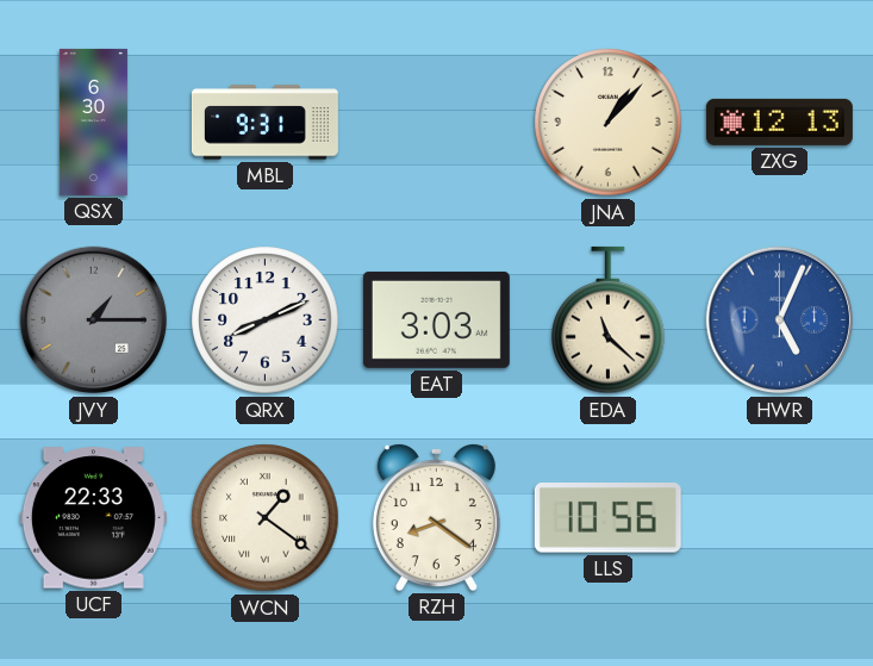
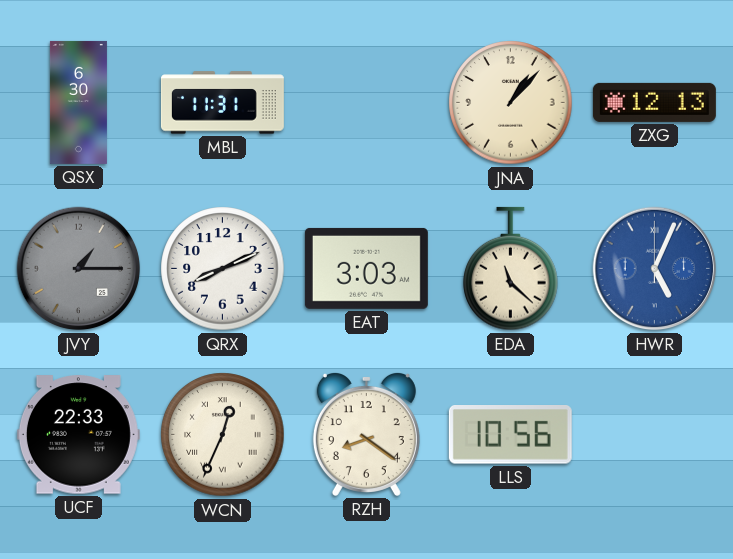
MBL: 9:31 -> 11:31 (222, 103)
WCN: 1:21 -> 12:34 (223, 435)
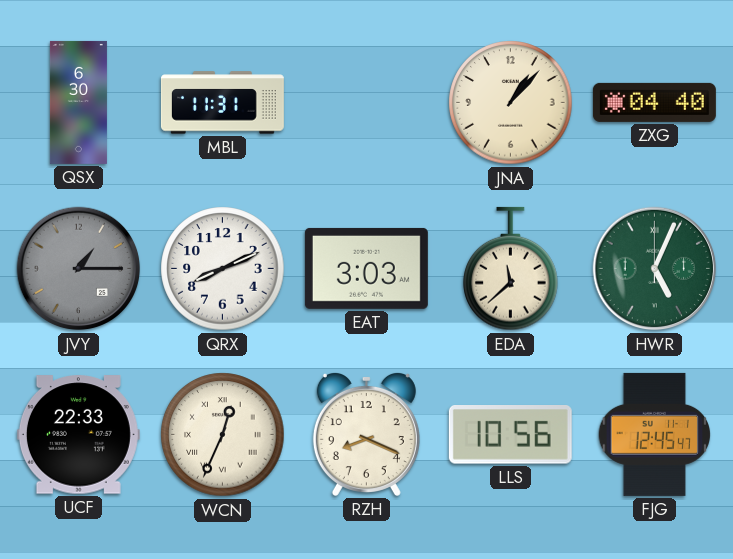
ZXG: 12:13 -> 04:40 (654, 102)
EDA: 11:22 -> 11:38 (511, 269)
HWR dial: blue -> green (655, 269)
RZH: 8:21 -> 8:19 (366, 434)
FJG: none -> 12:45 (655, 434)
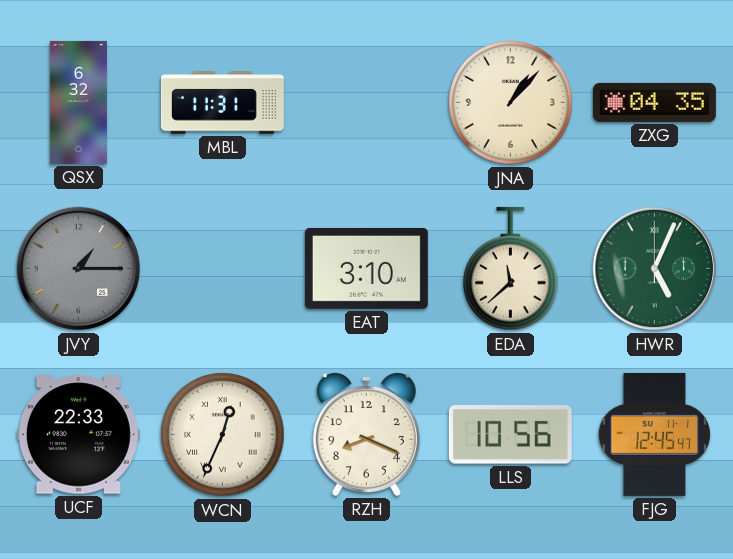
QSX: 6:30 -> 6:32 (78, 102)
ZXG: 04:40 -> 04:35 (654, 102)
QRX: 8:11 -> none (223, 269)
EAT: 3:03 -> 3:10 (366, 268)
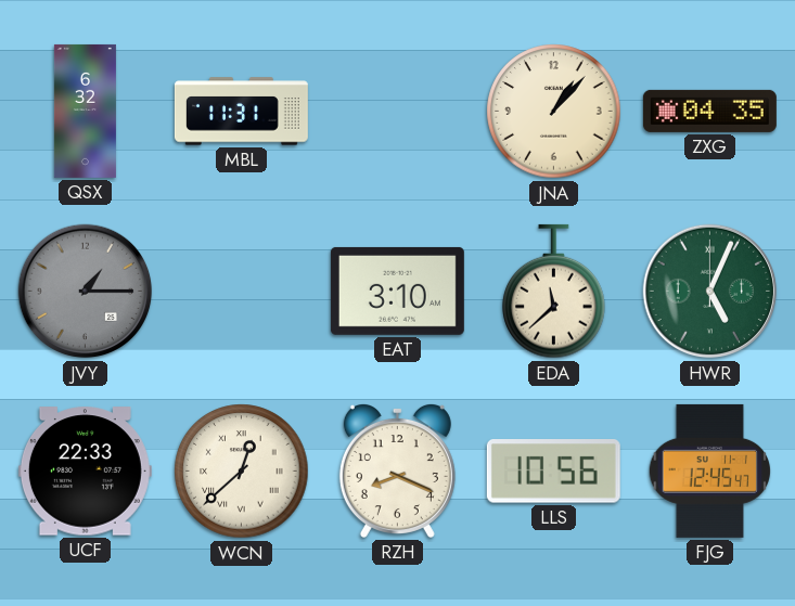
WCN: 12:34 -> 12:38 (242, 472)
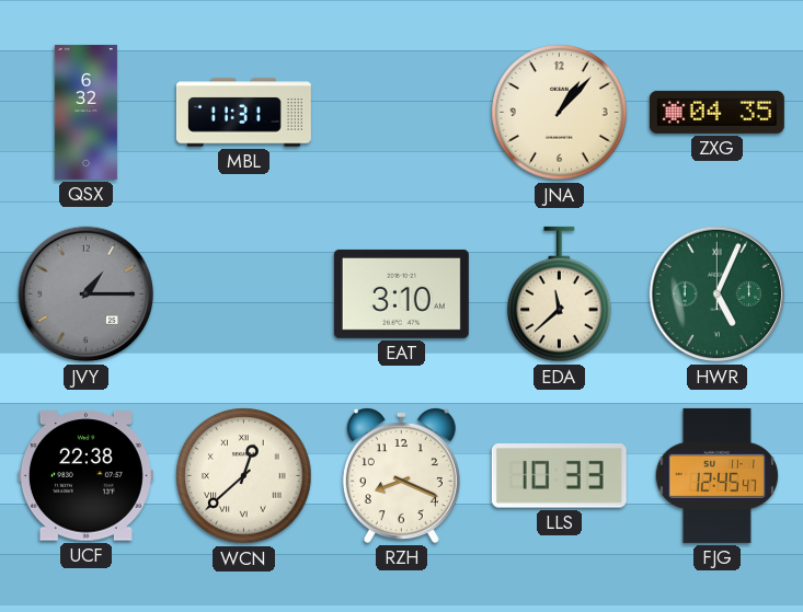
UCF: 22:33 -> 22:38 (85, 476)
LLS: 10:56 -> 10:33 (559, 476)
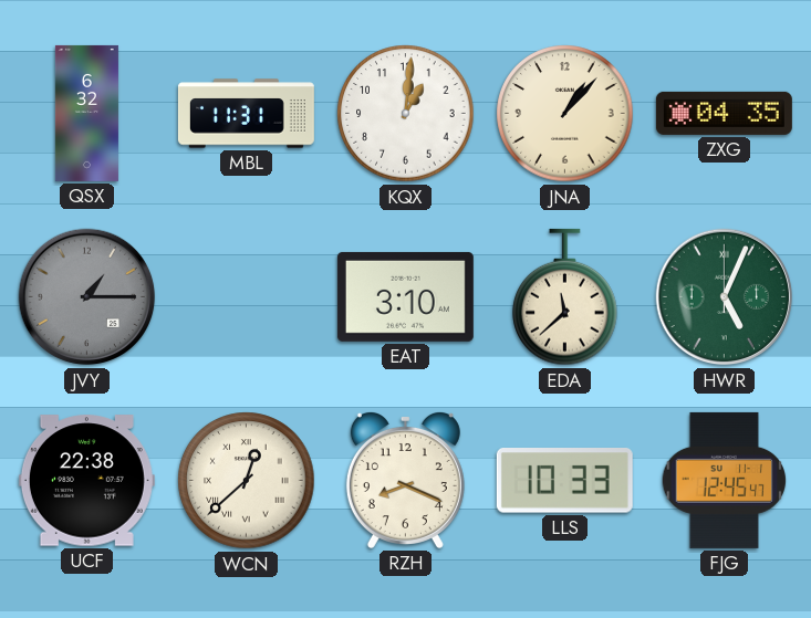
KQX: none -> 1:01 (406, 114)
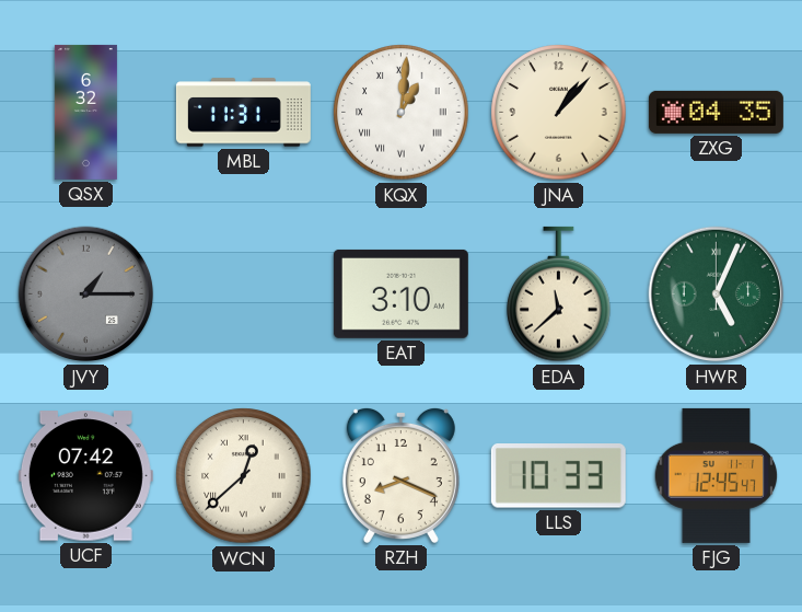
KQX numerals: Arabic -> Roman (402, 113)
UCF: 22:38 -> 07:42 (85, 476)
